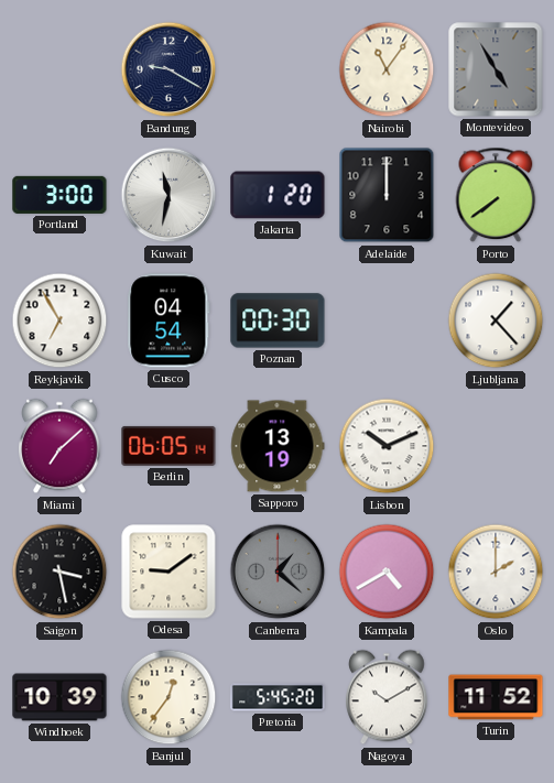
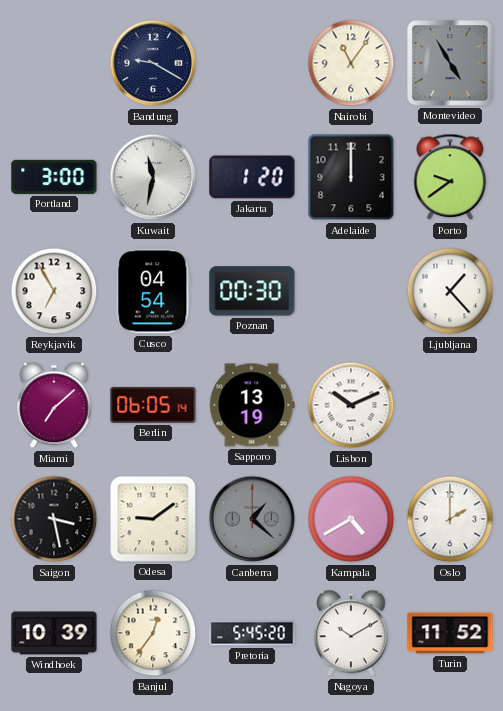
Porto: 7:39 -> 9:39 (450, 177)
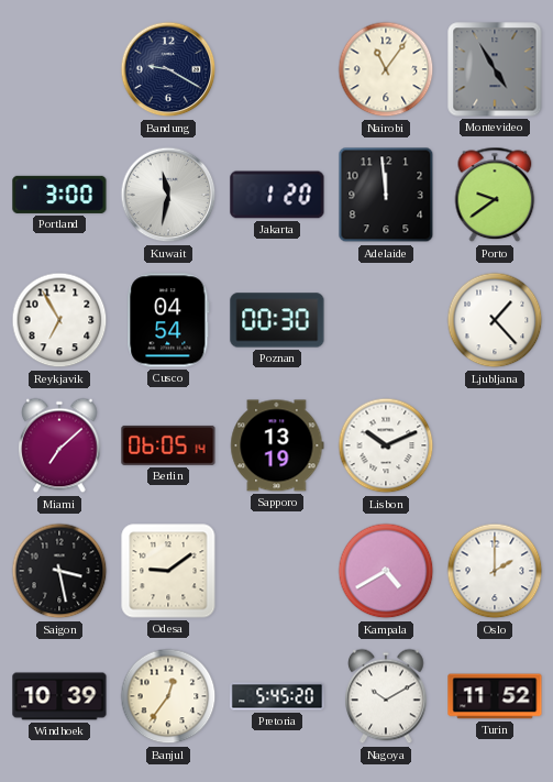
Adelaide: 12:00 -> 11:59 (386, 195)
Canberra: 1:22 -> none (252, 519)
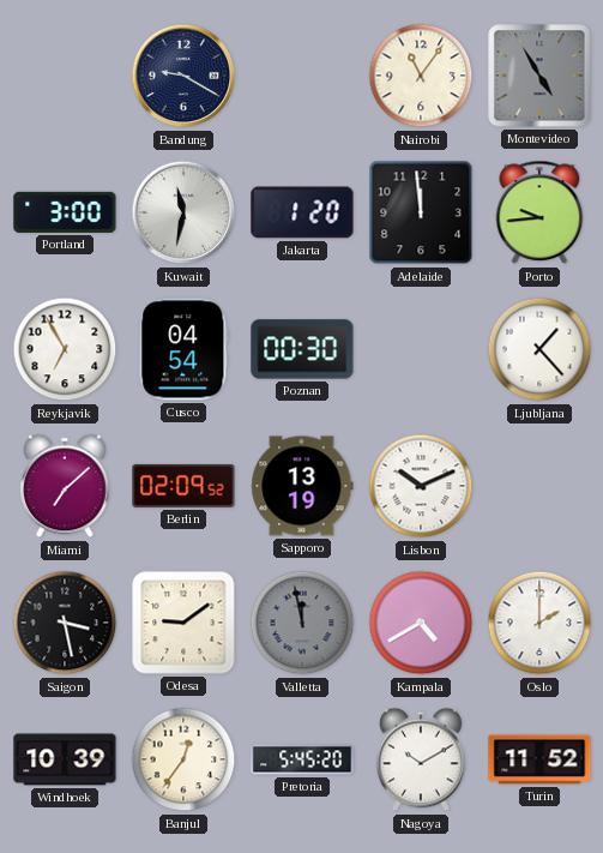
Porto: 9:39 -> 9:44 (539, 212)
Berlin: 06:05 -> 02:09 (183, 486)
Valletta: none -> 11:58 (302, 623)
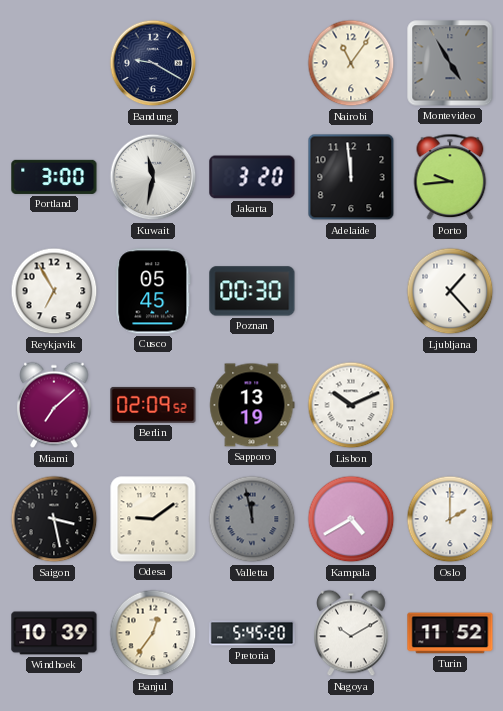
Jakarta: 1:20 -> 3:20 (252, 177)
Cusco: 04:54 -> 05:45 (153, 291)
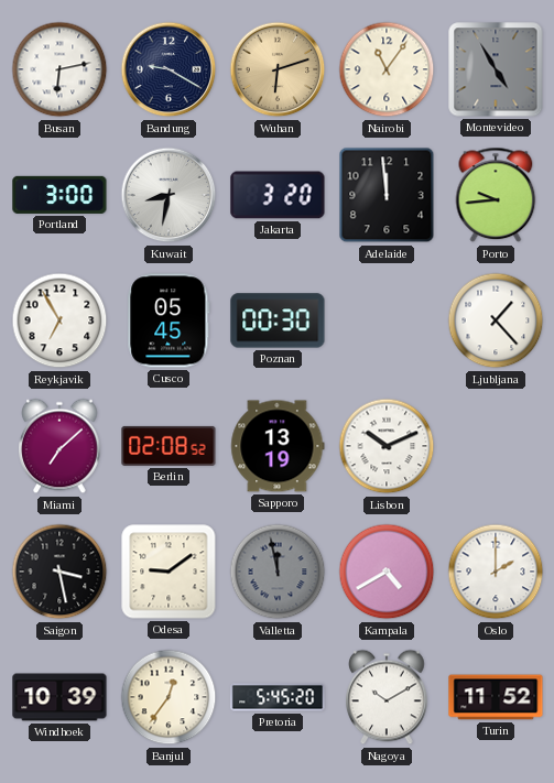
Busan: none -> 6:13 (59, 69)
Wuhan: none -> 6:12 (278, 69)
Kuwait: 11:32 -> 8:32 (169, 195)
Berlin: 02:09 -> 02:08 (169, 446)
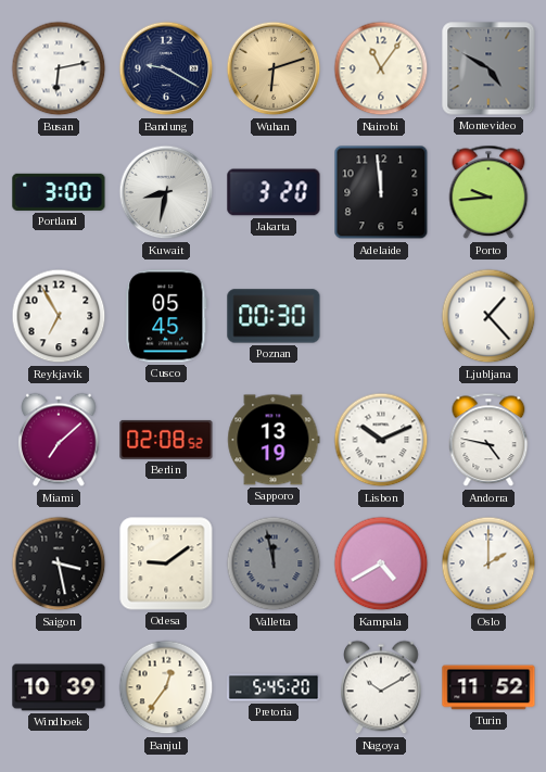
Montevideo: 4:55 -> 4:50 (488, 68)
Andorra: none -> 4:47 (488, 440)
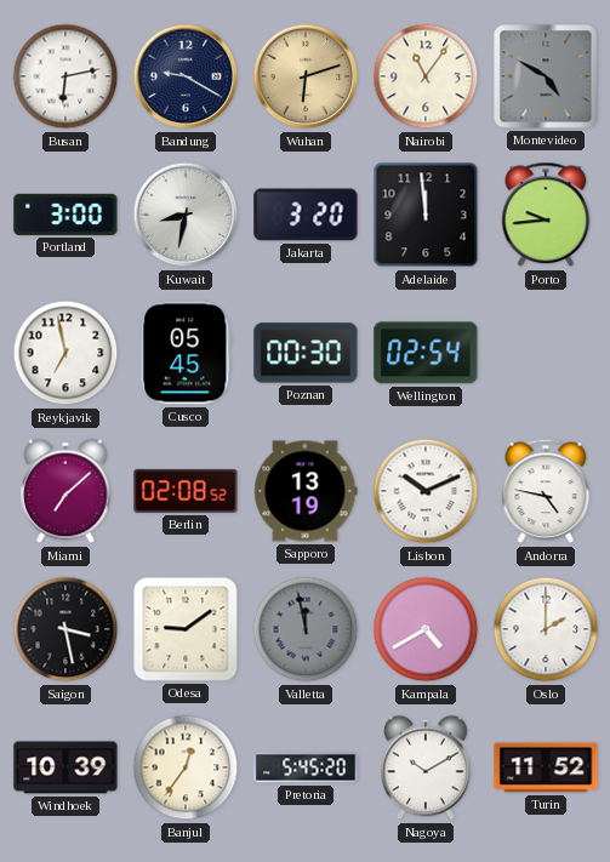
Reykjavik: 6:55 -> 6:58 (65, 353)
Wellington: none -> 02:54 (426, 353)
Ljubljana: 1:23 -> none (488, 316)
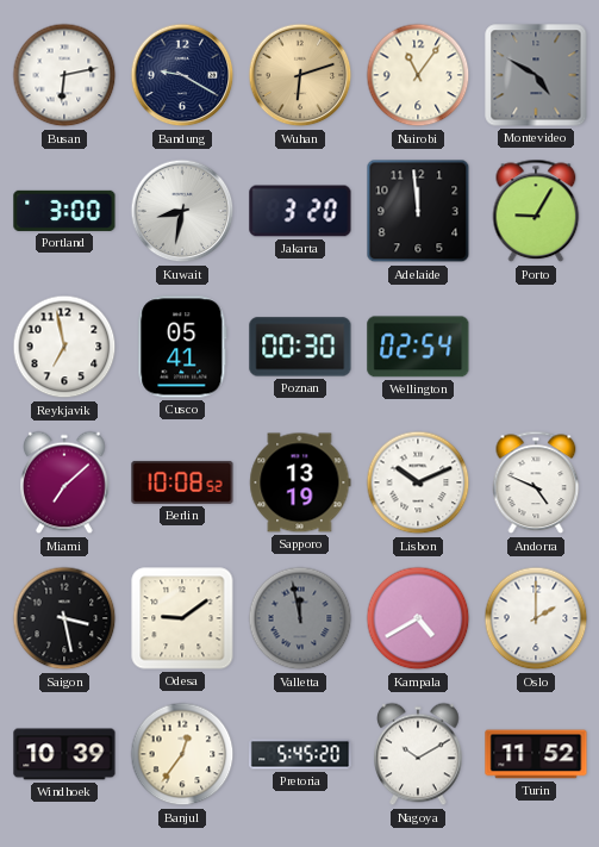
Porto: 9:44 -> 9:05 (536, 211)
Cusco: 05:45 -> 05:41 (182, 347)
Berlin: 02:08 -> 10:08 (182, 482)
Andorra: 4:47 -> 4:49 (536, 482)
